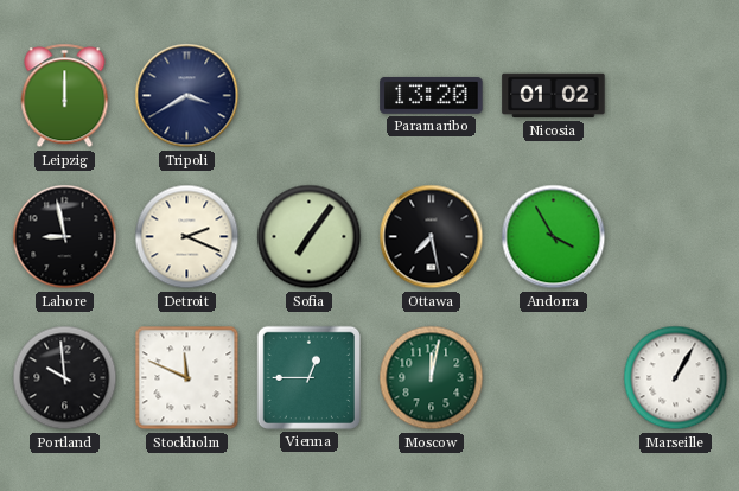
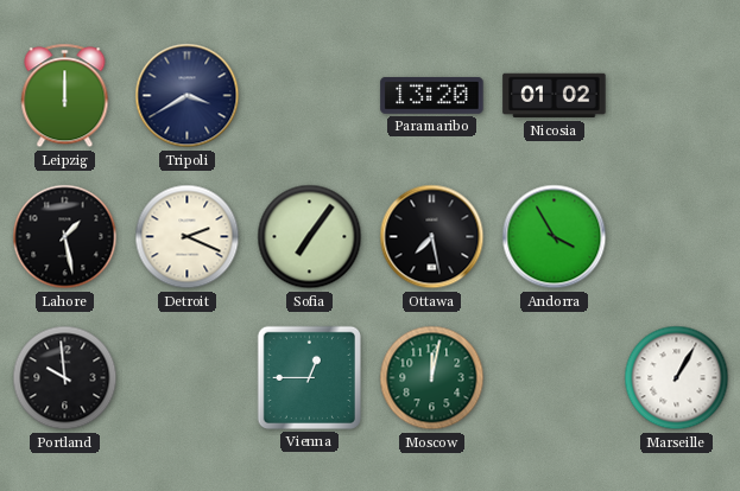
Lahore: 8:58 -> 1:28 (65, 237)
Stockholm: 11:49 -> none (187, 378)
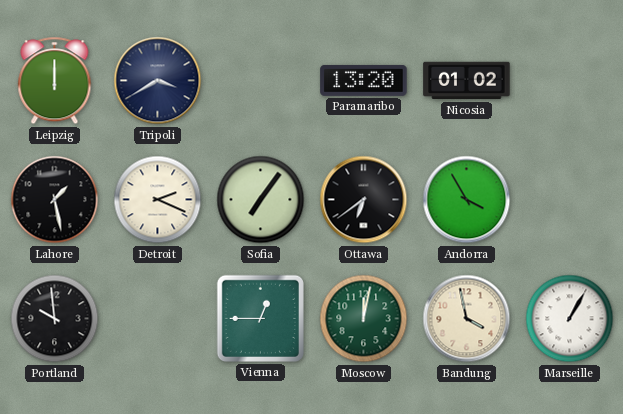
Ottawa: 7:28 -> 6:39 (364, 200)
Bandung: none -> 3:58 (467, 319)
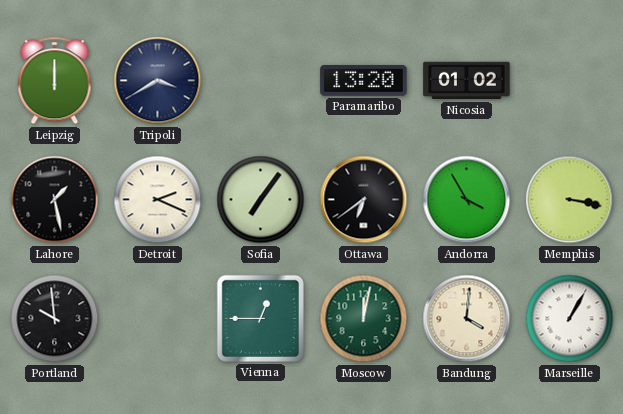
Memphis: none -> 3:17 (570, 200)
Bandung: 3:58 -> 4:01 (467, 319)
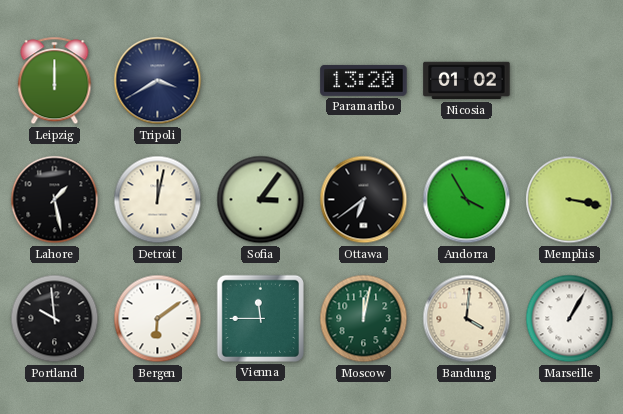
Detroit: 2:19 -> 12:02 (158, 200)
Sofia: 7:06 -> 3:06 (261, 200)
Bergen: none -> 6:09 (158, 319)
Vienna: 12:45 -> 11:45 (260, 318)
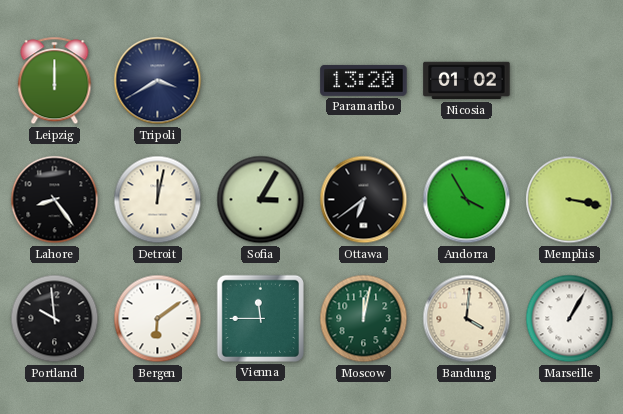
Lahore: 1:28 -> 8:24 (55, 200)
Sofia: 3:06 -> 3:05 (261, 200)
